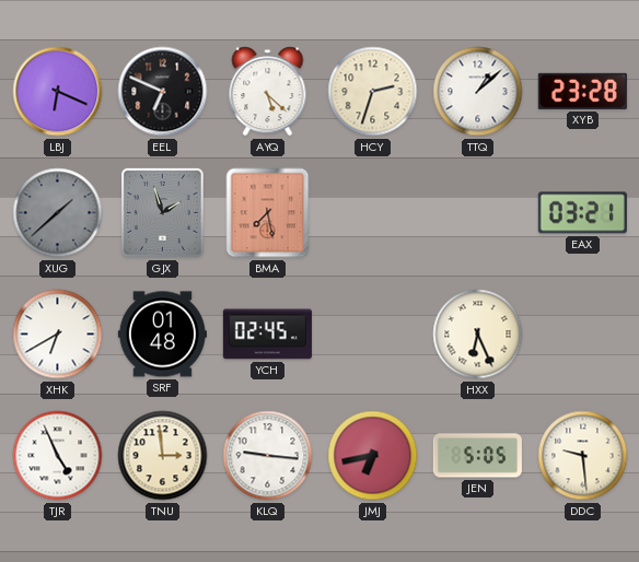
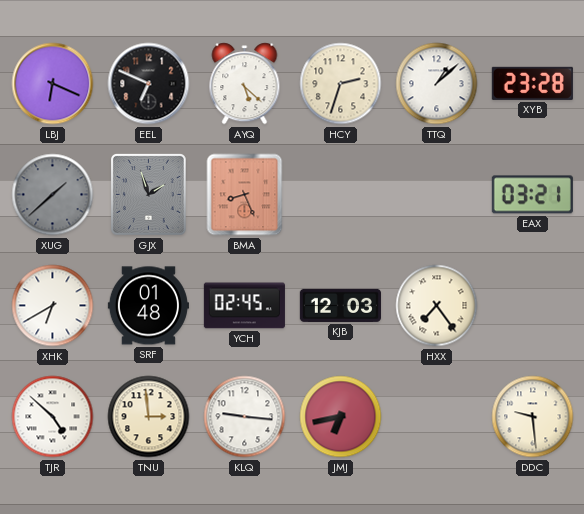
BMA: 7:28 -> 8:26 (245, 195)
KJB: none -> 12:03 (340, 305)
HXX: 6:26 -> 7:24 (437, 306)
TJR: 4:56 -> 4:52 (53, 417)
JEN: 5:05 -> none (477, 456)
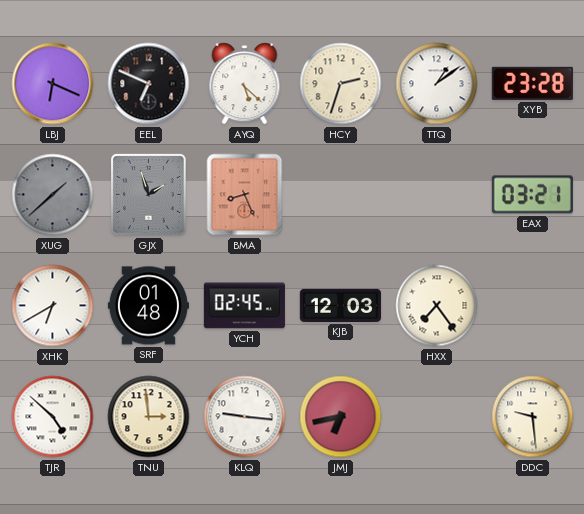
TTQ: 1:08 -> 1:09 (437, 84)
